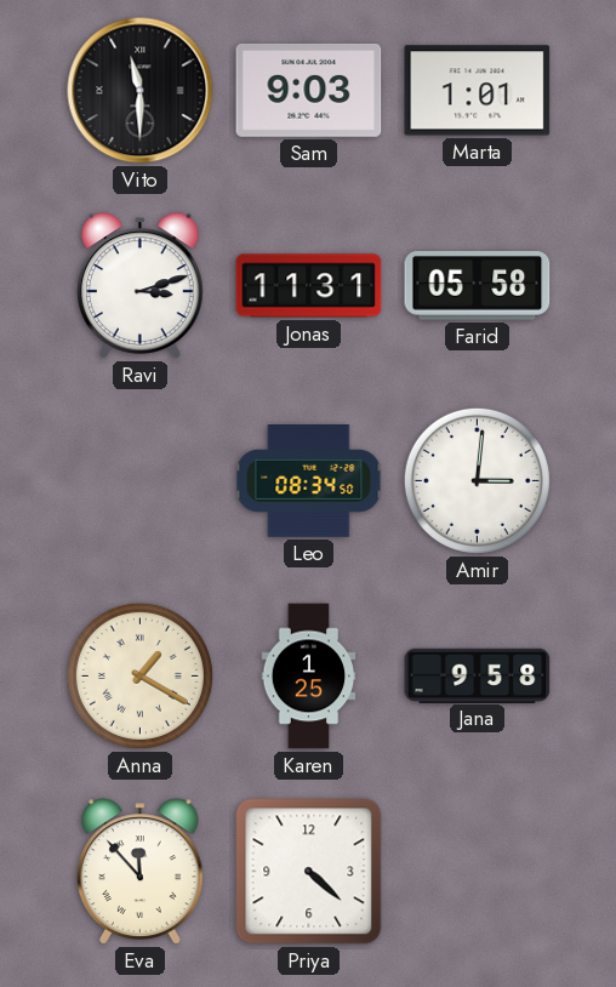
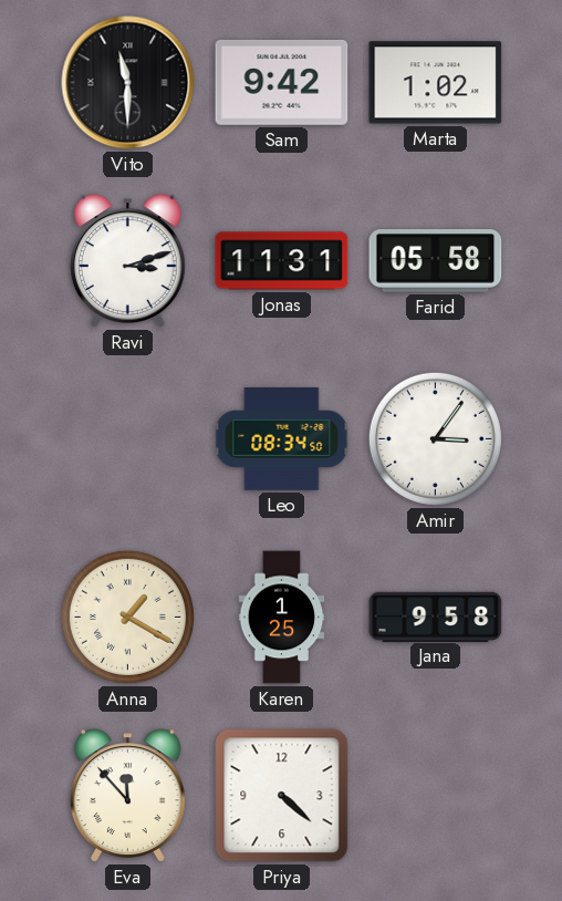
Sam: 9:03 -> 9:42 (282, 82)
Marta: 1:01 -> 1:02 (436, 83)
Amir: 3:01 -> 3:06 (435, 438)
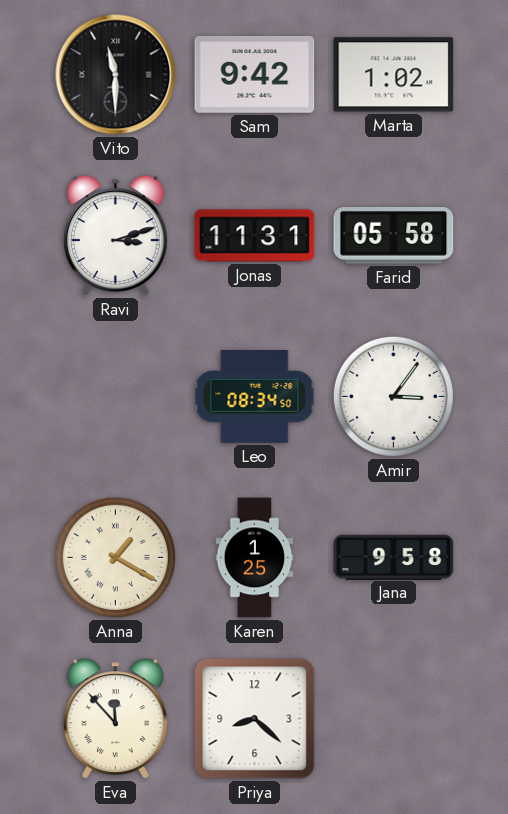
Priya: 4:22 -> 8:22 (255, 719)
